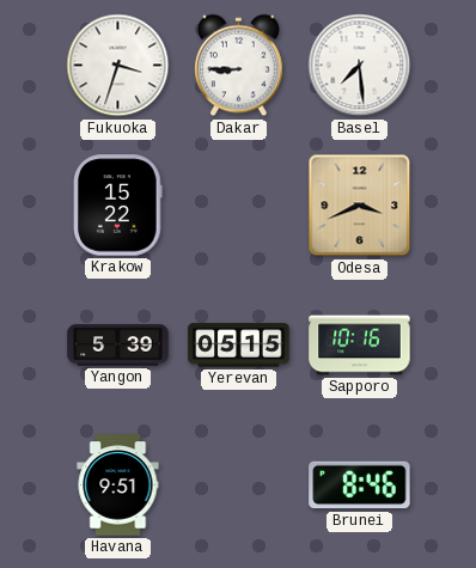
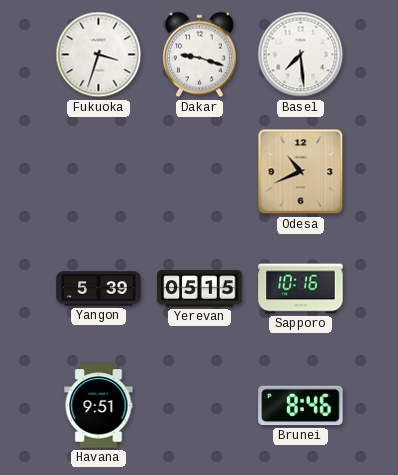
Dakar: 8:45 -> 9:18 (200, 55)
Krakow: 15:22 -> none (118, 206)
Odesa: 3:41 -> 10:41 (301, 172)
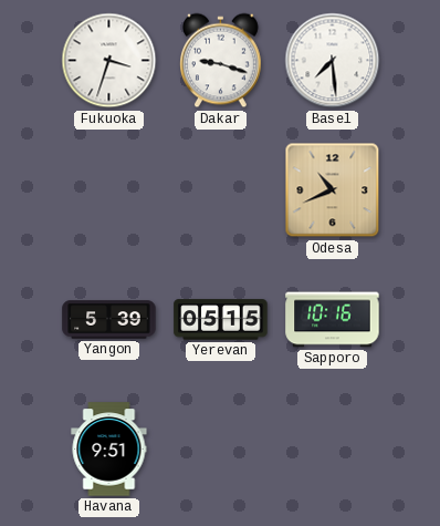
Brunei: 8:46 -> none (301, 406)
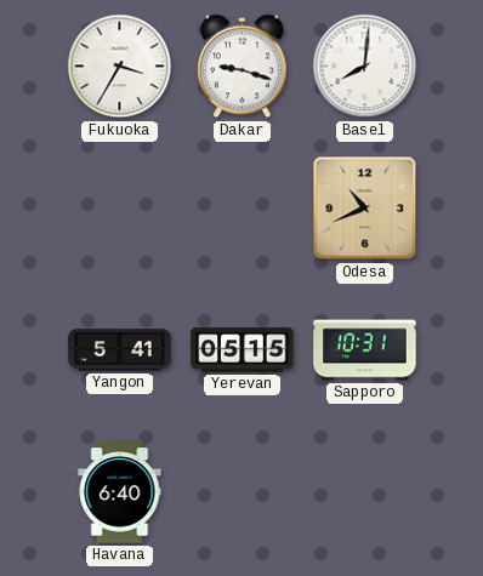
Fukuoka: 3:33 -> 3:35 (120, 67)
Basel: 7:29 -> 8:01 (365, 67)
Yangon: 5:39 -> 5:41 (120, 350)
Sapporo: 10:16 -> 10:31 (365, 350)
Havana: 9:51 -> 6:40 (120, 492)
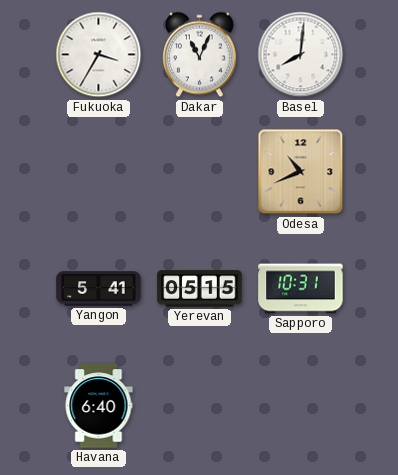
Dakar: 9:18 -> 11:04 (200, 55)
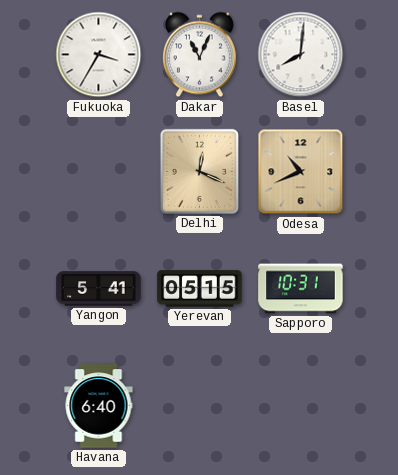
Delhi: none -> 12:19 (199, 171)
